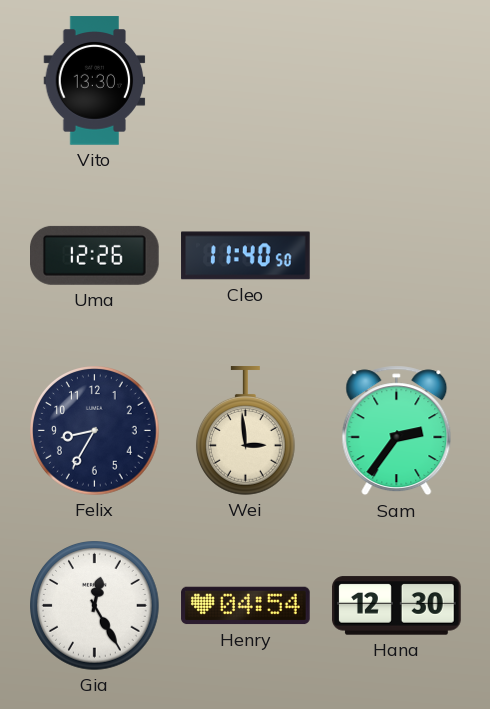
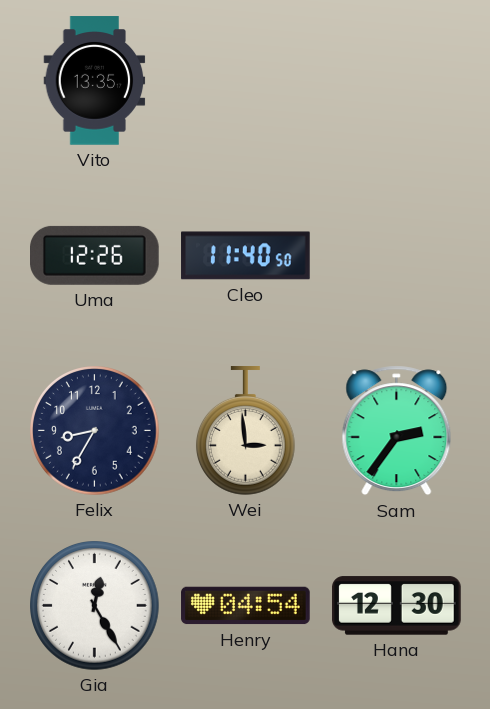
Vito: 13:30 -> 13:35 (95, 81)
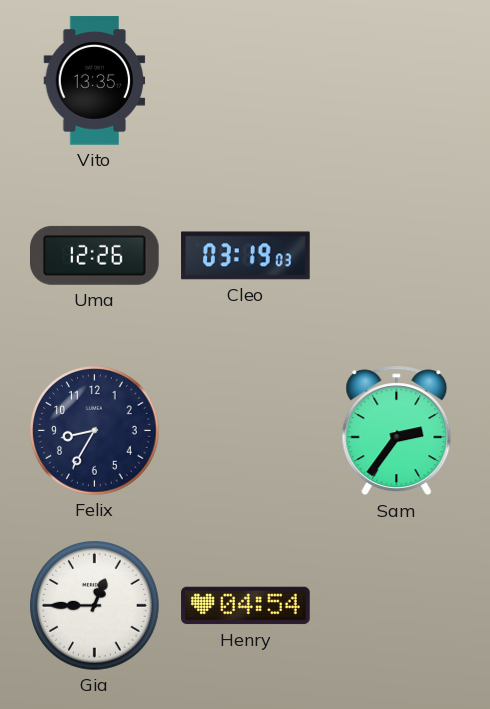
Cleo: 11:40 -> 03:19 (246, 256)
Wei: 2:59 -> none (245, 431)
Gia: 12:25 -> 12:45 (95, 606)
Hana: 12:30 -> none (397, 606)
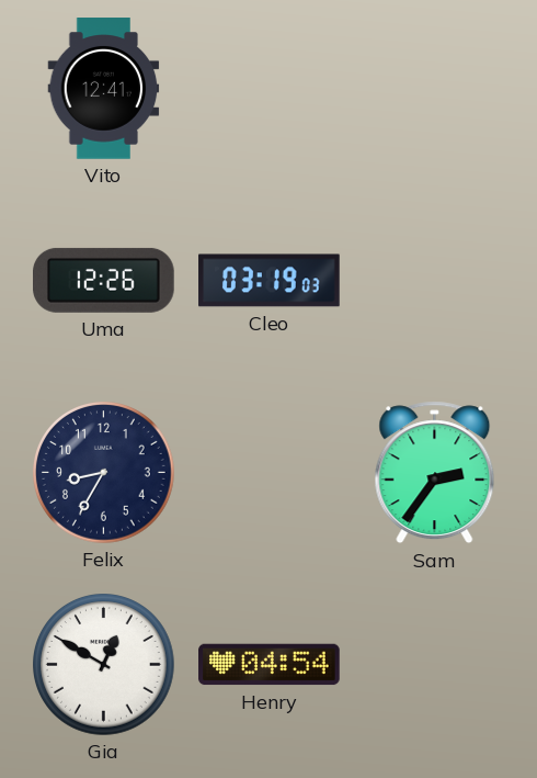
Vito: 13:35 -> 12:41 (104, 89)
Gia: 12:45 -> 12:50 (104, 665)
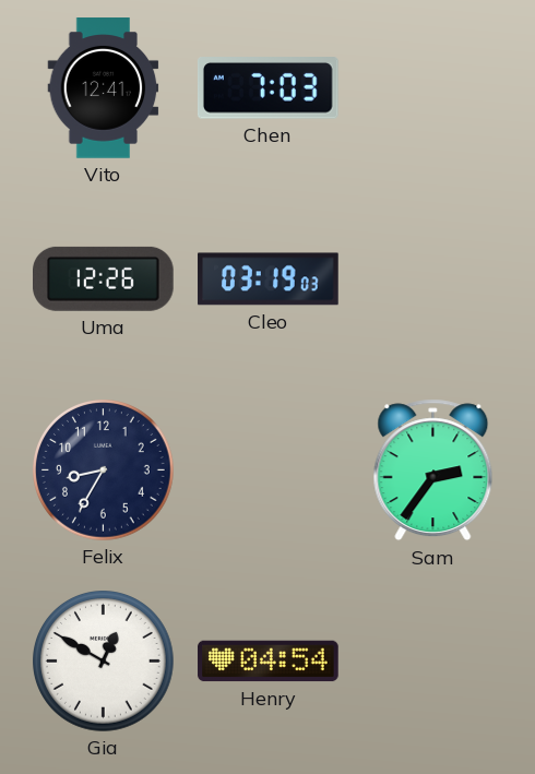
Chen: none -> 7:03 (267, 88)
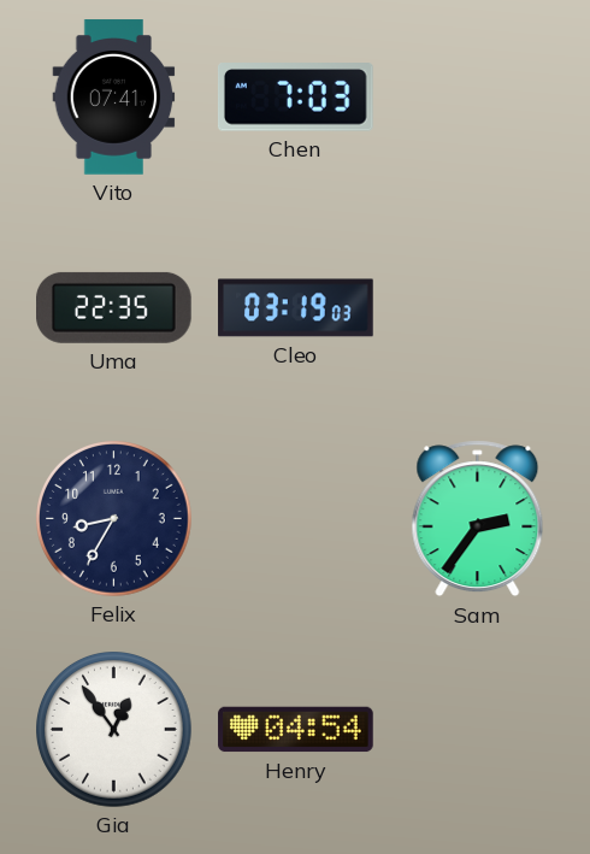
Vito: 12:41 -> 07:41 (114, 98)
Uma: 12:26 -> 22:35 (114, 307)
Gia: 12:50 -> 12:54 (114, 730)
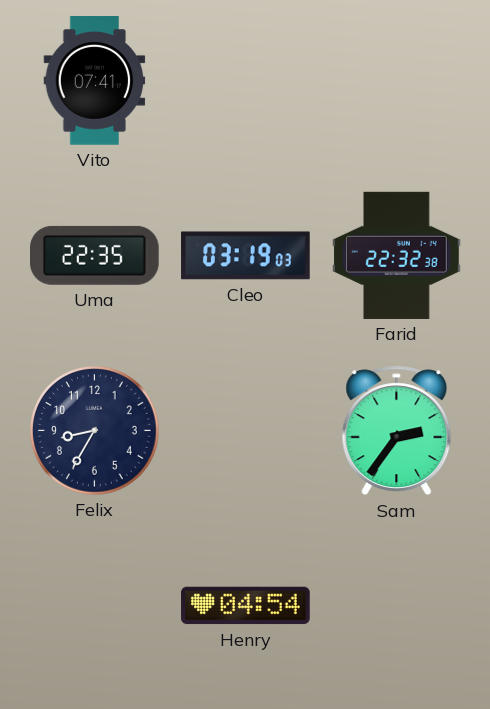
Chen: 7:03 -> none (295, 98)
Farid: none -> 22:32 (397, 255)
Gia: 12:54 -> none (114, 730)
